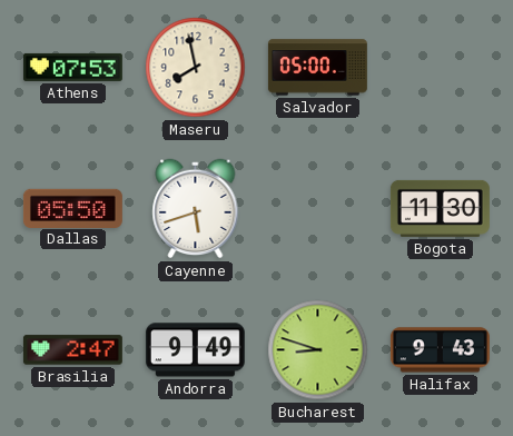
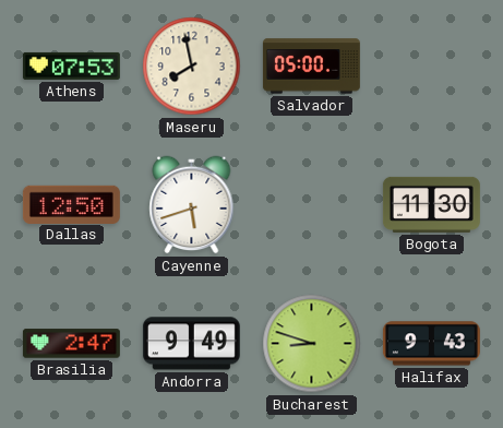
Dallas: 05:50 -> 12:50 (71, 204)
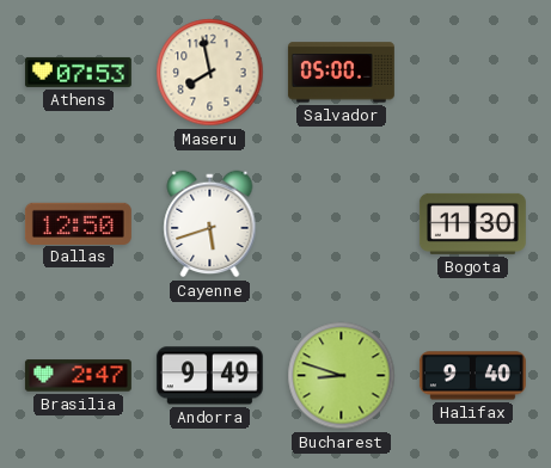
Halifax: 9:43 -> 9:40 (472, 376)
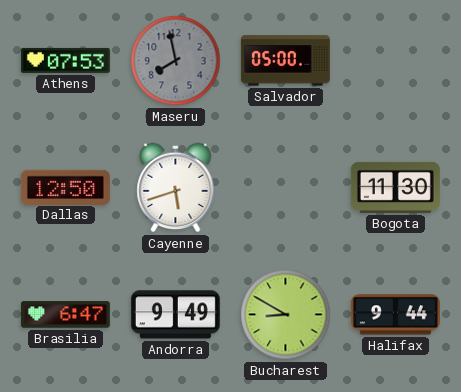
Maseru dial: cream -> grey (176, 61)
Brasilia: 2:47 -> 6:47 (65, 315)
Bucharest: 8:48 -> 8:50 (286, 315)
Halifax: 9:40 -> 9:44 (395, 315)
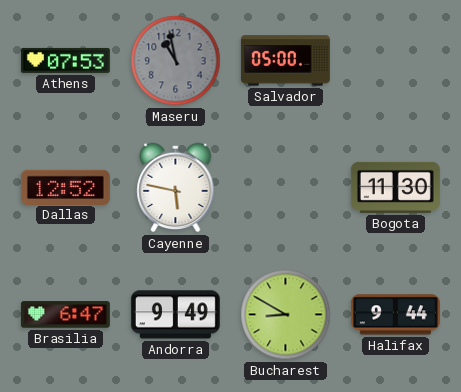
Maseru: 7:58 -> 10:58 (176, 61)
Dallas: 12:50 -> 12:52 (65, 187)
Cayenne: 5:42 -> 5:47 (176, 188)
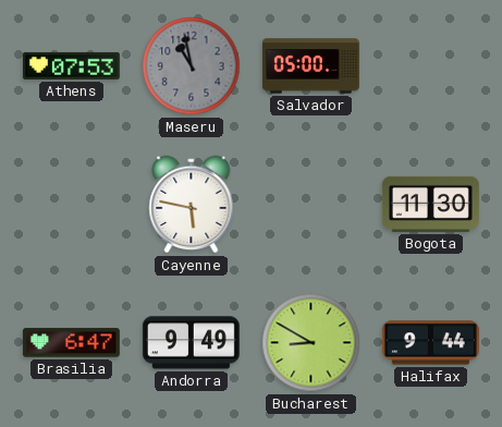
Dallas: 12:52 -> none (65, 187)
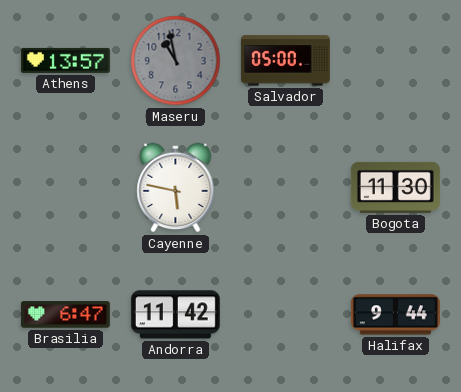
Athens: 07:53 -> 13:57 (65, 60)
Andorra: 9:49 -> 11:42 (175, 315)
Bucharest: 8:50 -> none (311, 343)
